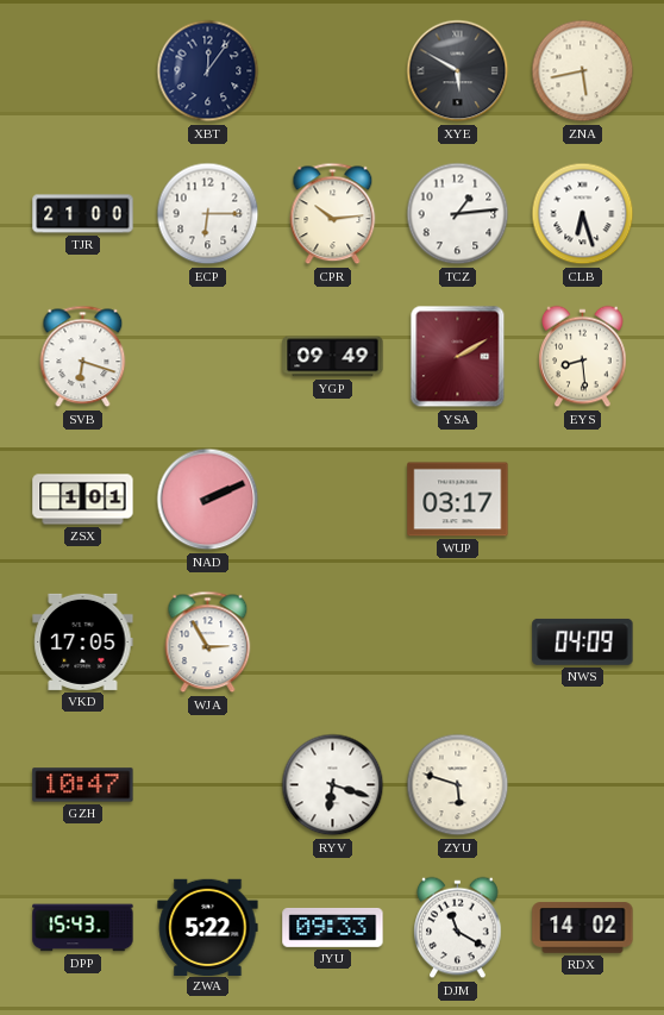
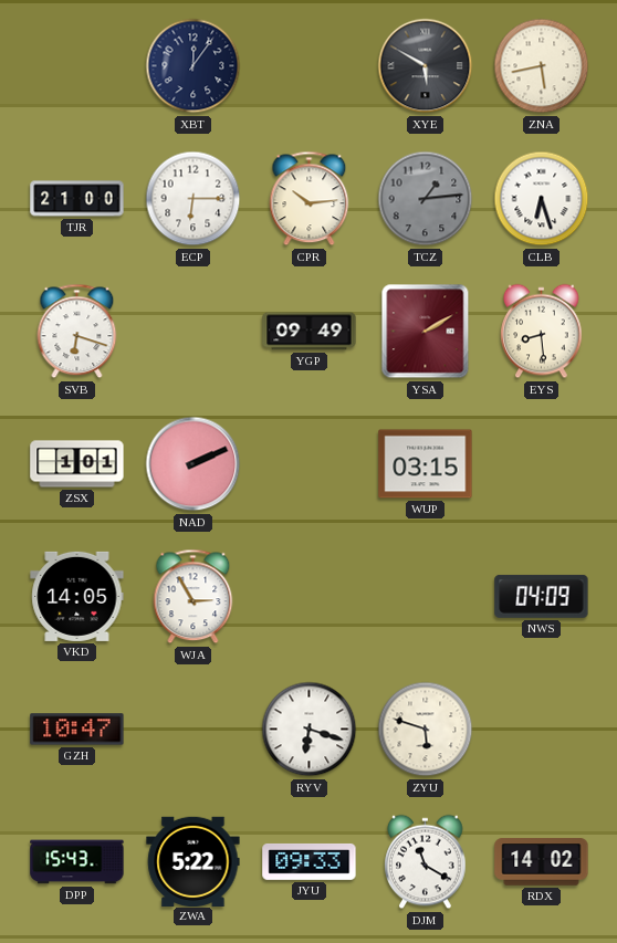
TCZ dial: white -> grey (426, 199)
WUP: 03:17 -> 03:15 (426, 464)
VKD: 17:05 -> 14:05 (77, 596)
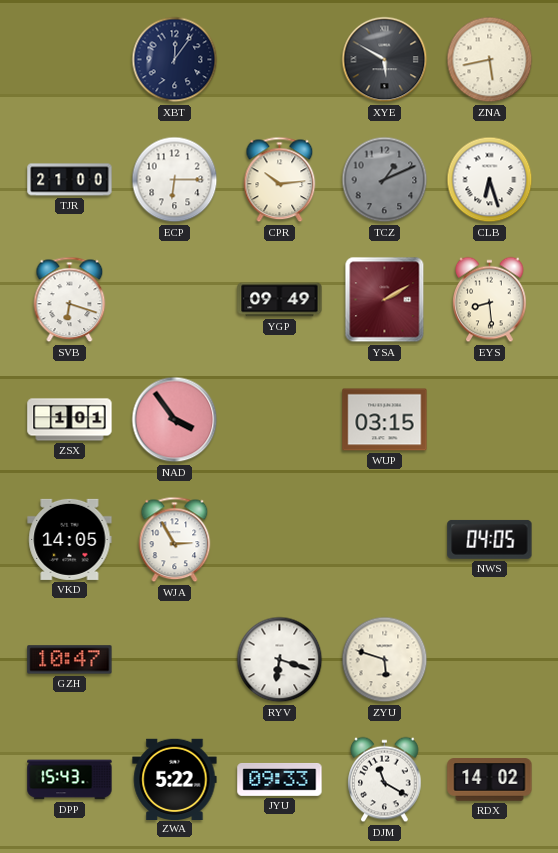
TCZ: 1:14 -> 1:11 (385, 180)
NAD: 2:11 -> 3:54 (175, 420)
NWS: 04:09 -> 04:05 (490, 539)
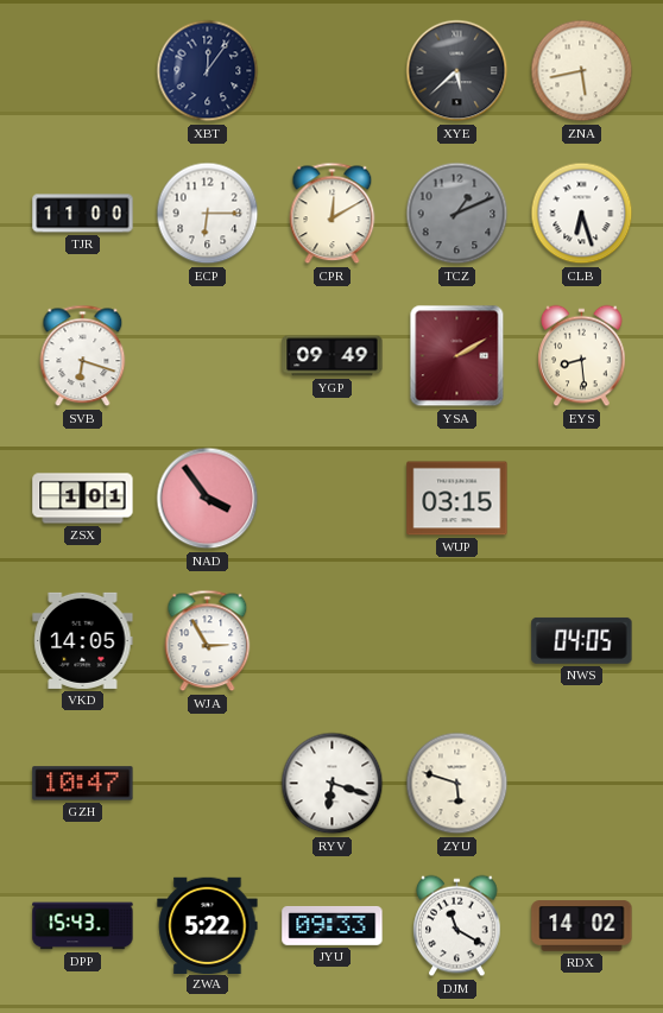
XYE: 5:50 -> 5:38 (457, 71)
TJR: 21:00 -> 11:00 (83, 214)
CPR: 10:14 -> 12:10 (333, 214)
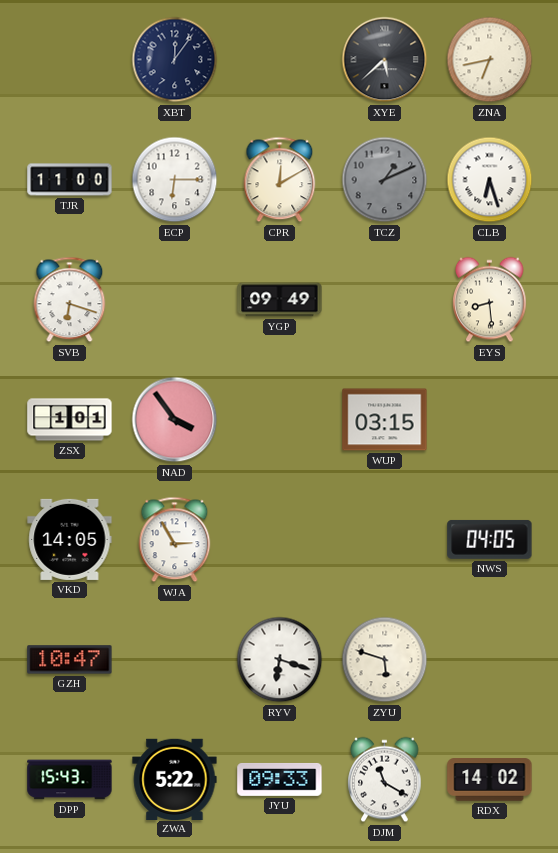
ZNA: 5:43 -> 6:43 (490, 60)
YSA: 2:10 -> none (457, 356)
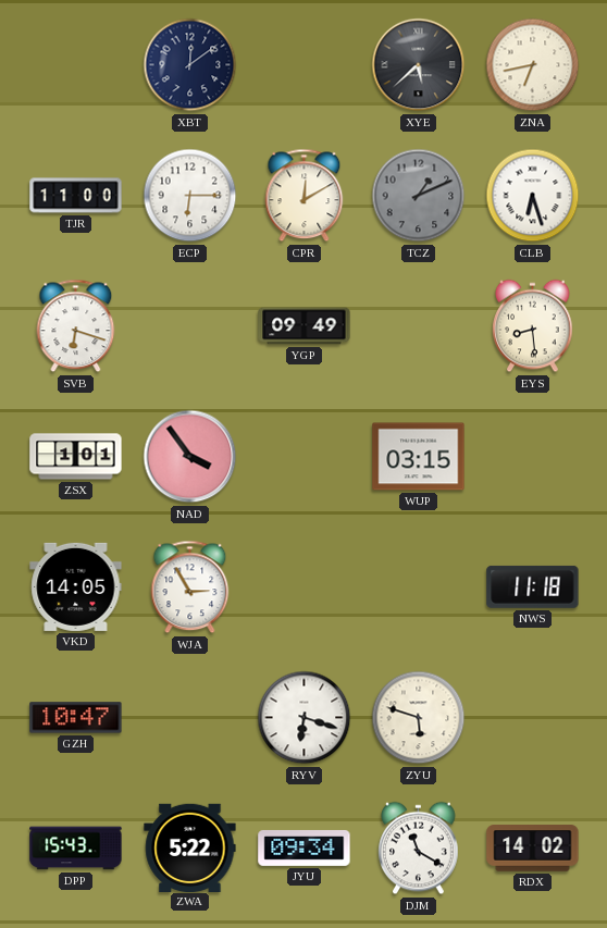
XBT: 12:06 -> 12:09 (190, 65)
NWS: 04:05 -> 11:18 (533, 586)
JYU: 09:33 -> 09:34 (305, 849)
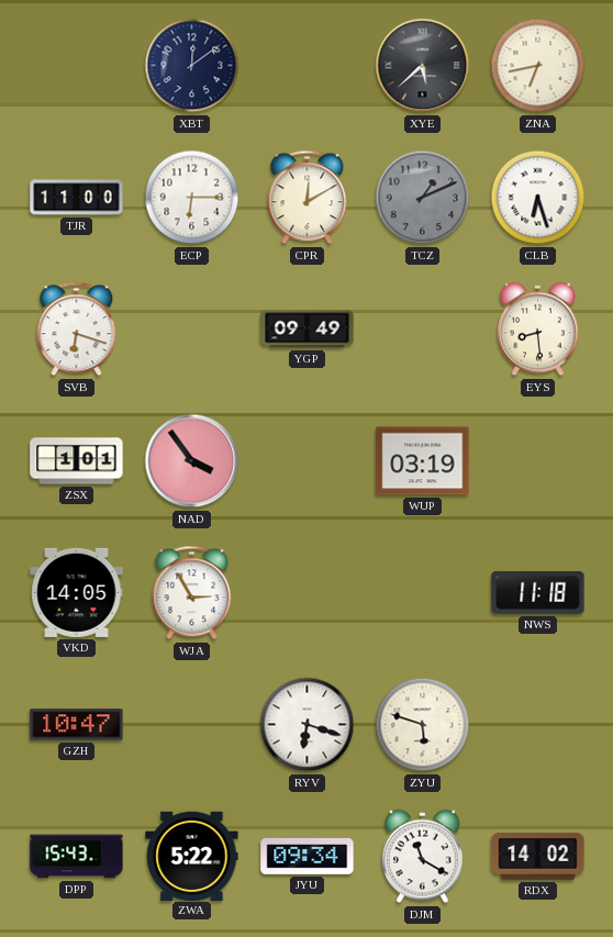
WUP: 03:15 -> 03:19 (423, 461)
